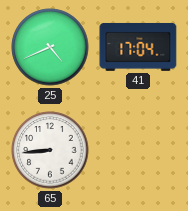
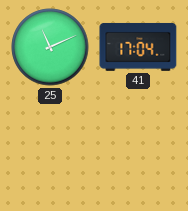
25: 4:41 -> 11:11 (50, 47)
65: 8:44 -> none (50, 150)
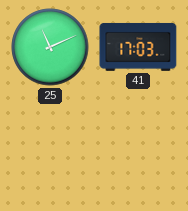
41: 17:04 -> 17:03 (138, 47)
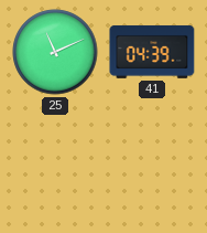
41: 17:03 -> 04:39 (152, 52)
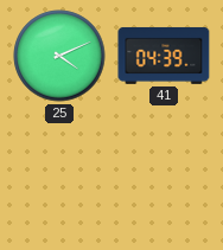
25: 11:11 -> 4:11 (59, 56)
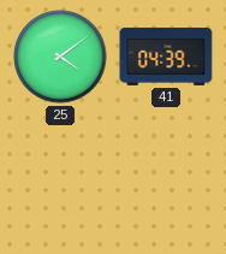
25: 4:11 -> 4:09 (60, 57)
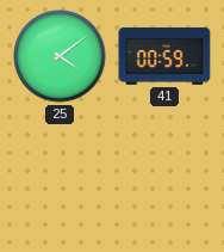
41: 04:39 -> 00:59 (164, 56)
